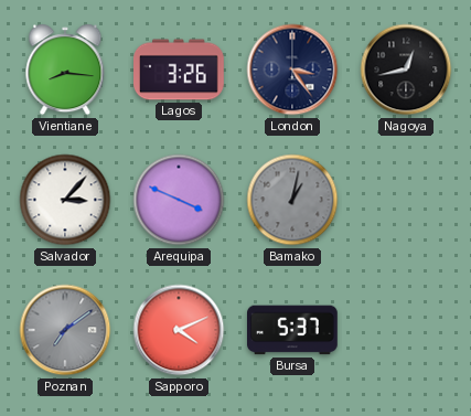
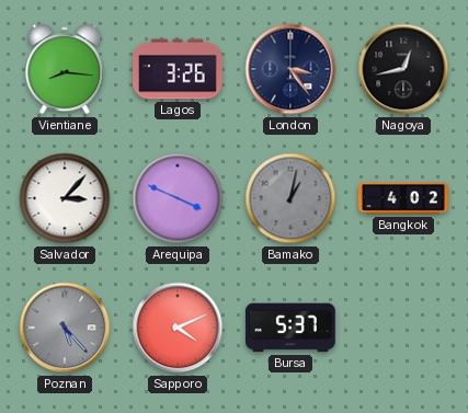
Bangkok: none -> 4:02 (404, 198)
Poznan: 7:09 -> 5:23 (65, 328)
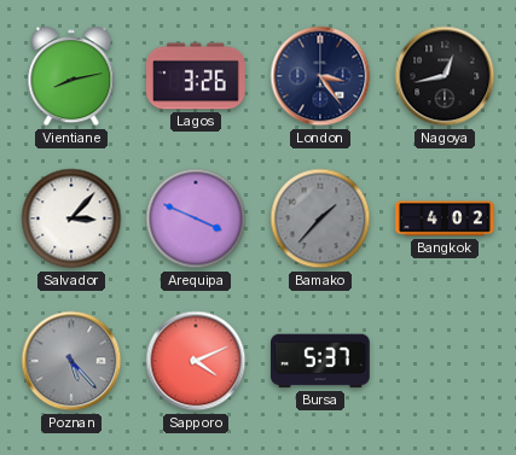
Vientiane: 8:16 -> 8:13 (71, 76)
Bamako: 1:02 -> 1:37 (320, 218)
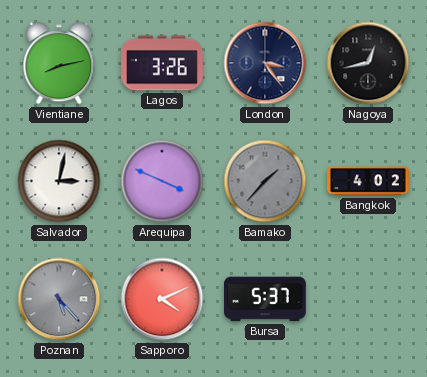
Salvador: 3:07 -> 3:02 (59, 181)
